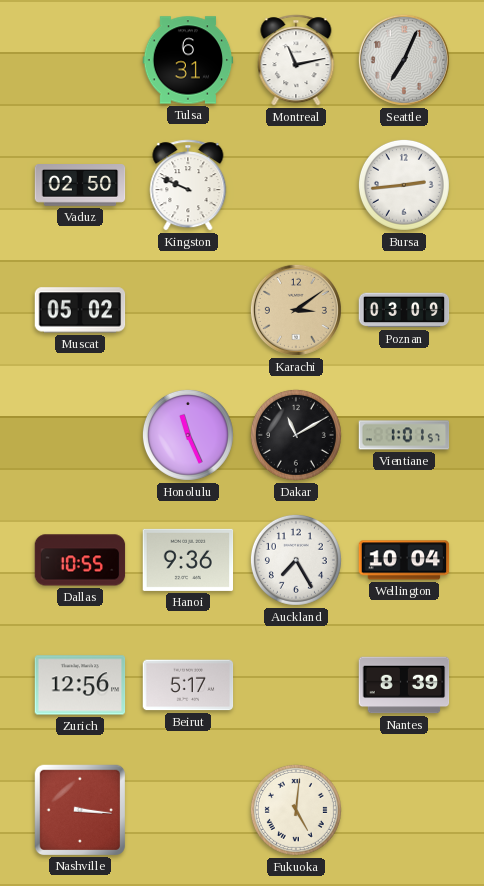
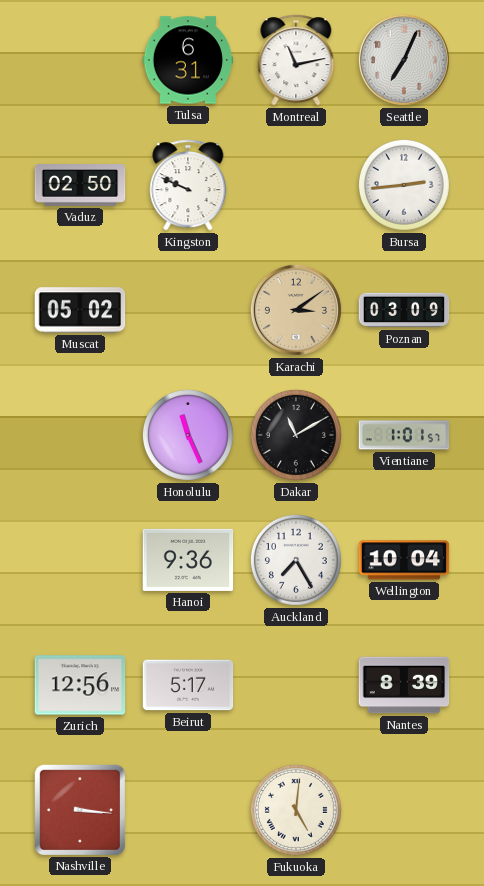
Dallas: 10:55 -> none (80, 560)
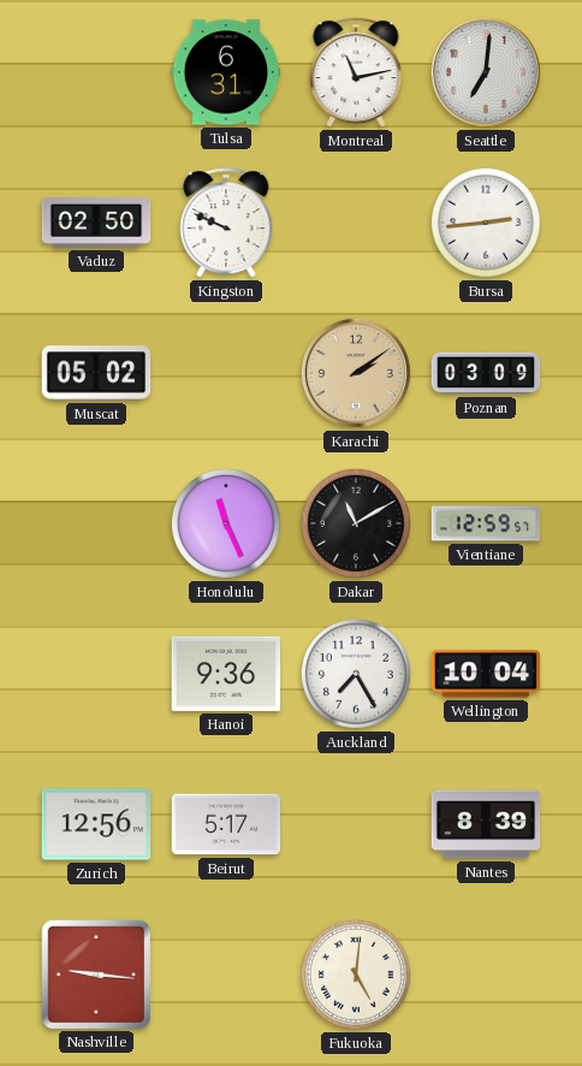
Seattle: 7:04 -> 7:01 (486, 72)
Karachi: 3:09 -> 2:09 (356, 373)
Vientiane: 1:01 -> 12:59 (486, 523)
Nashville: 3:16 -> 9:16 (95, 973)
